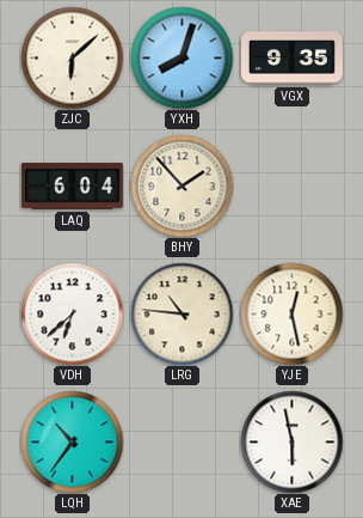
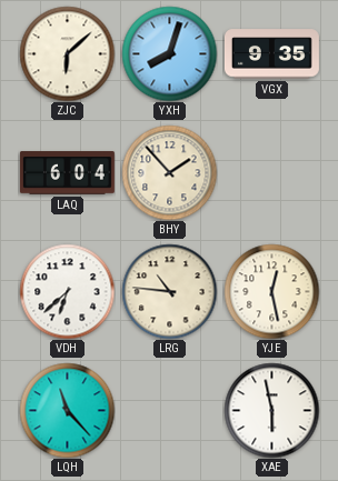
LQH: 10:36 -> 11:23 (67, 410)
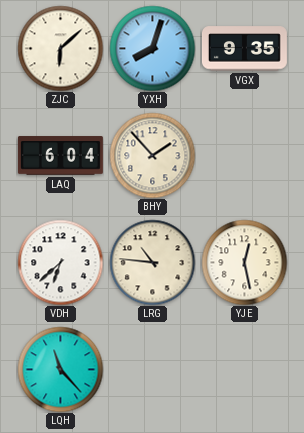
XAE: 5:58 -> none (271, 410)
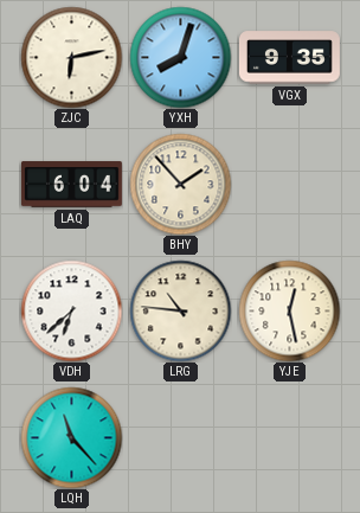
ZJC: 6:08 -> 6:13 (71, 57)
